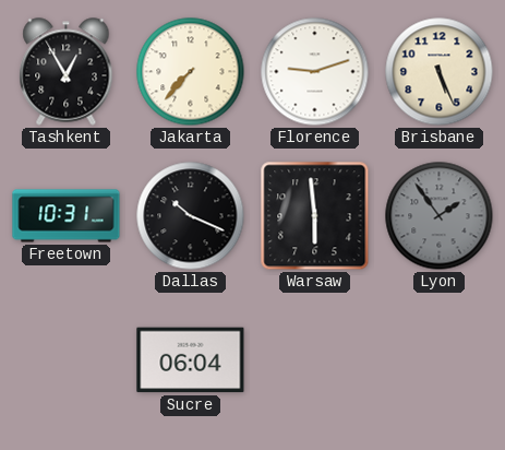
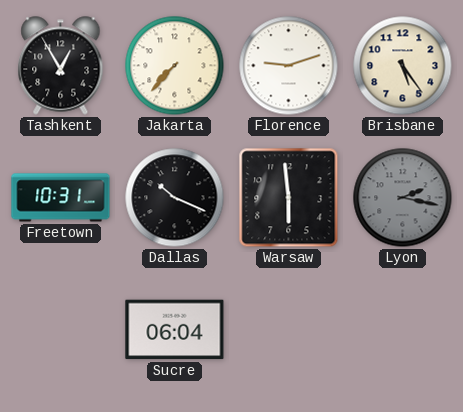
Brisbane: 5:26 -> 5:24 (403, 66)
Lyon: 1:54 -> 2:17 (403, 198)
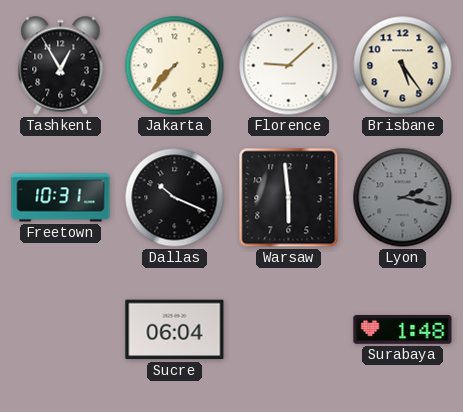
Florence: 9:12 -> 9:08 (289, 66)
Surabaya: none -> 1:48 (403, 330)
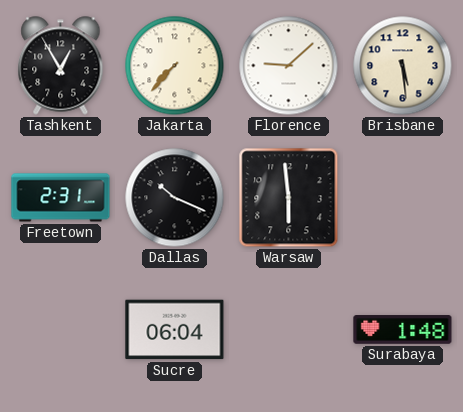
Brisbane: 5:24 -> 5:29 (403, 66)
Freetown: 10:31 -> 2:31 (61, 198)
Lyon: 2:17 -> none (403, 198)
